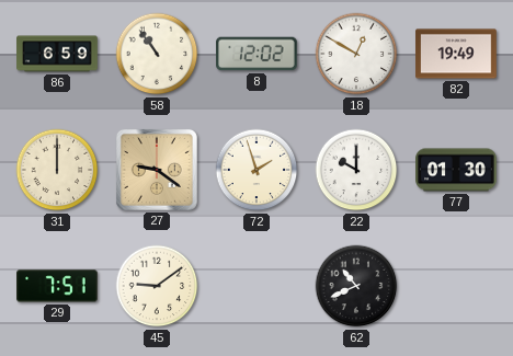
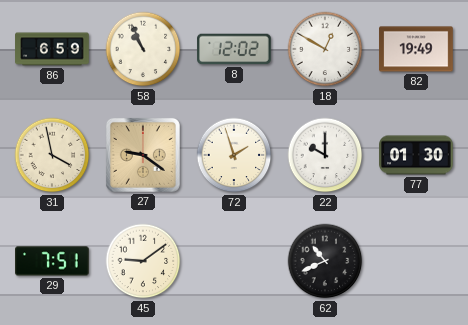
58: 10:54 -> 10:56 (143, 49)
31: 12:00 -> 3:58 (52, 155)
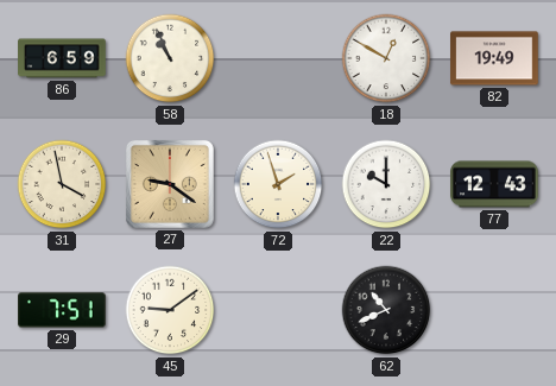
8: 12:02 -> none (234, 49)
77: 01:30 -> 12:43 (494, 184)
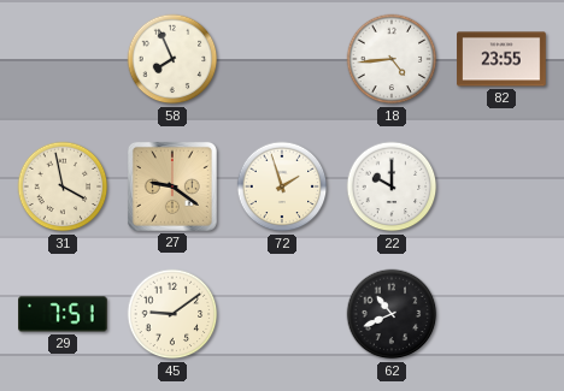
86: 6:59 -> none (62, 58)
58: 10:56 -> 7:56 (172, 59)
18: 12:50 -> 4:44 (392, 59)
82: 19:49 -> 23:55 (501, 59)
77: 12:43 -> none (494, 184)
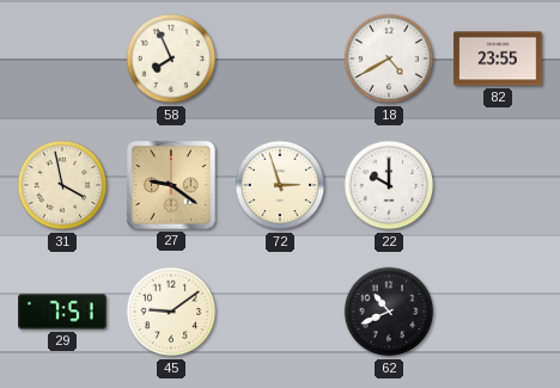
18: 4:44 -> 4:40 (389, 58)
72: 1:57 -> 2:57 (280, 185)
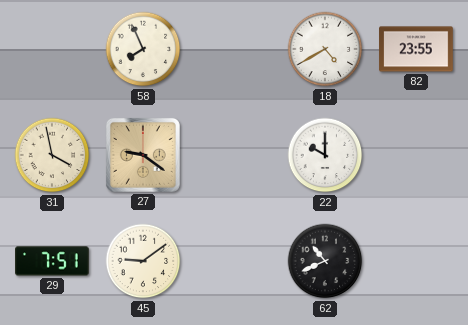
72: 2:57 -> none (280, 185)
